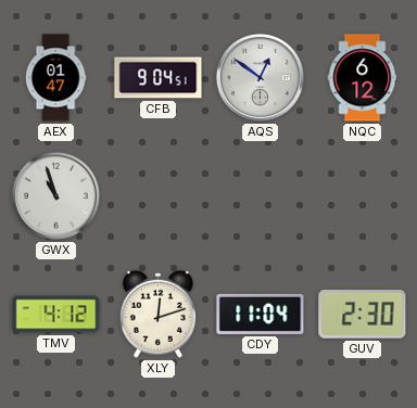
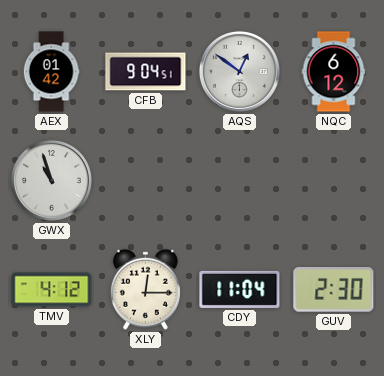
AEX: 01:47 -> 01:42 (51, 72)
XLY: 12:12 -> 12:15 (145, 289)
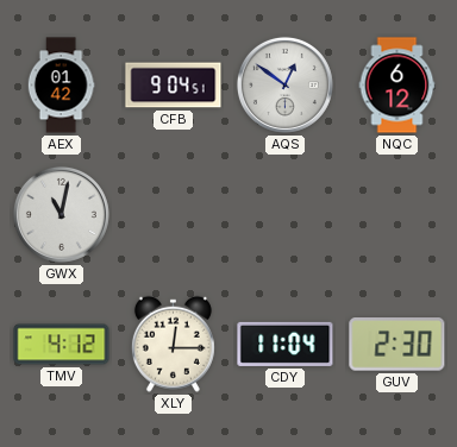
GWX: 10:57 -> 11:02 (61, 214)
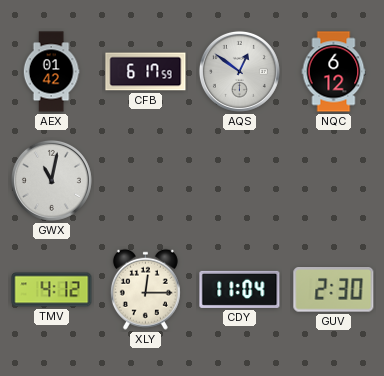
CFB: 9:04 -> 6:17 (146, 72)
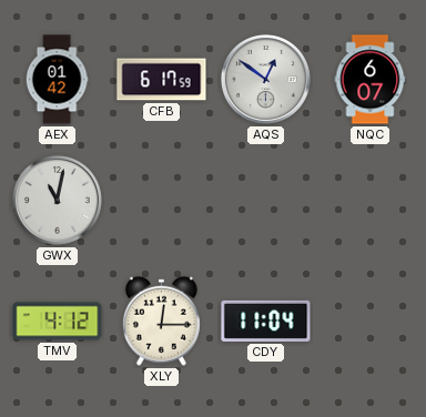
NQC: 6:12 -> 6:07 (371, 80)
GUV: 2:30 -> none (334, 290)
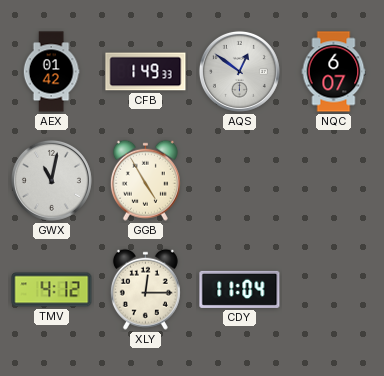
CFB: 6:17 -> 1:49 (146, 72)
GGB: none -> 4:55 (145, 180)
